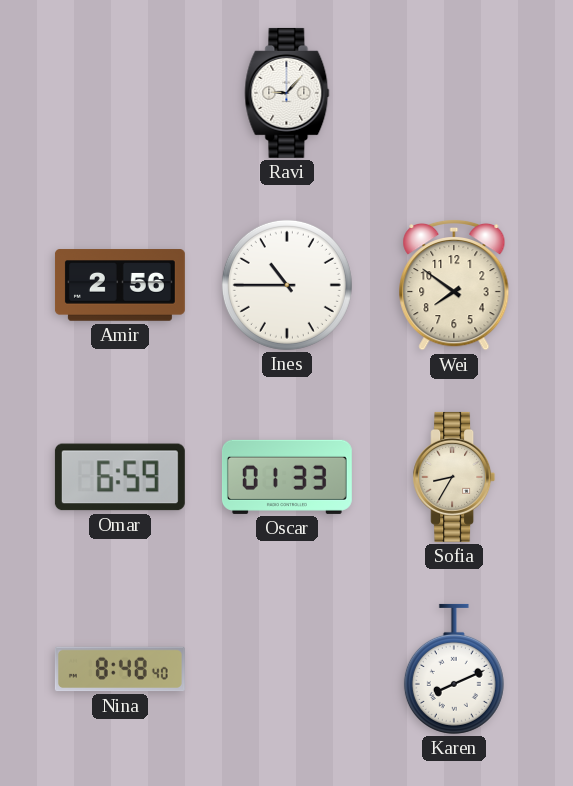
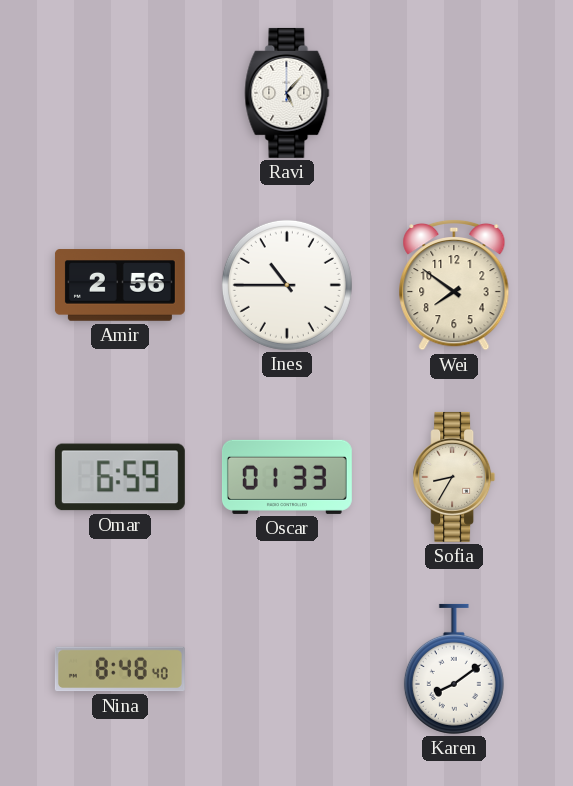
Ravi: 9:07 -> 5:07 (287, 93)
Karen: 8:11 -> 8:09 (454, 669)
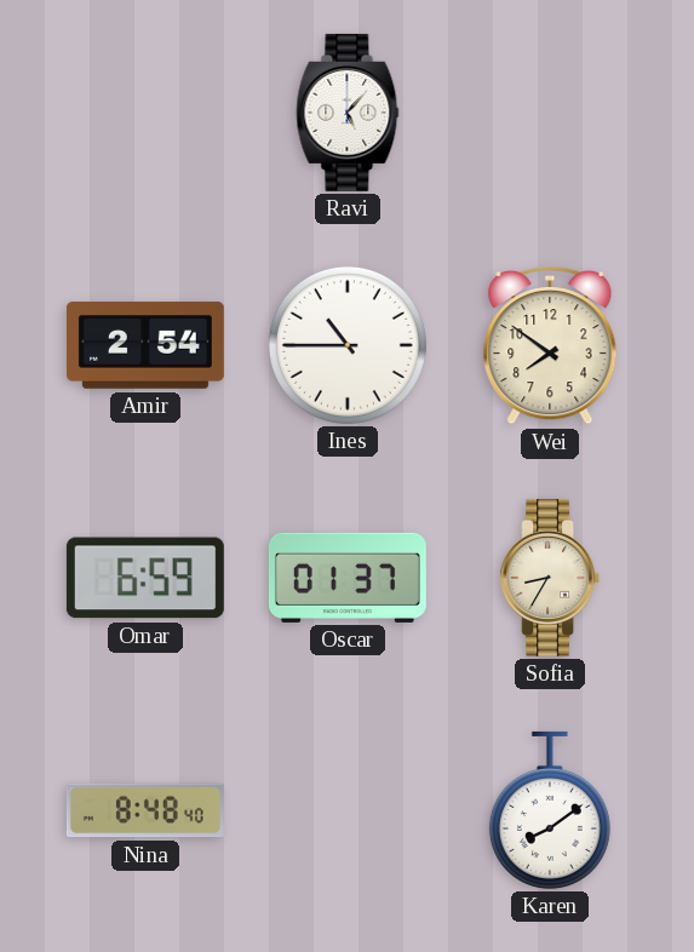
Amir: 2:56 -> 2:54 (145, 345)
Oscar: 01:33 -> 01:37 (348, 578)
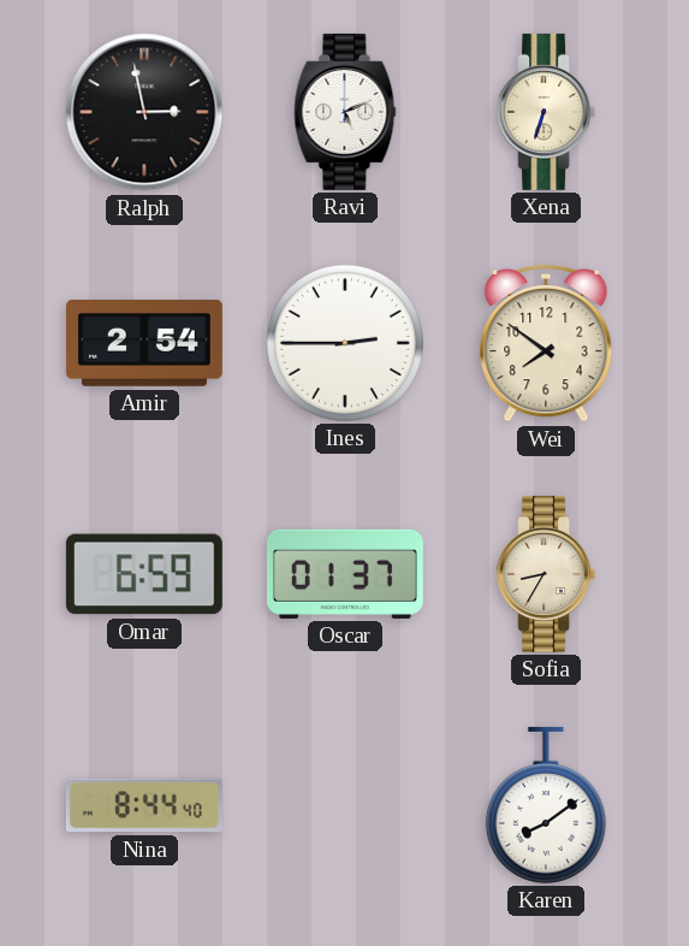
Ralph: none -> 2:58 (144, 112)
Ravi: 5:07 -> 5:11 (345, 112)
Xena: none -> 6:33 (546, 112)
Ines: 10:45 -> 2:45 (345, 343)
Nina: 8:48 -> 8:44 (144, 805)
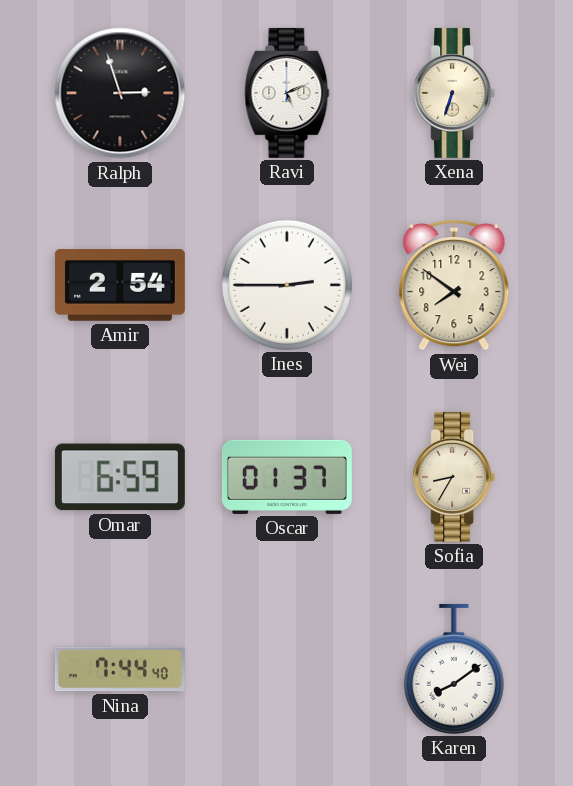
Ralph: 2:58 -> 2:57 (120, 93)
Nina: 8:44 -> 7:44 (120, 669)
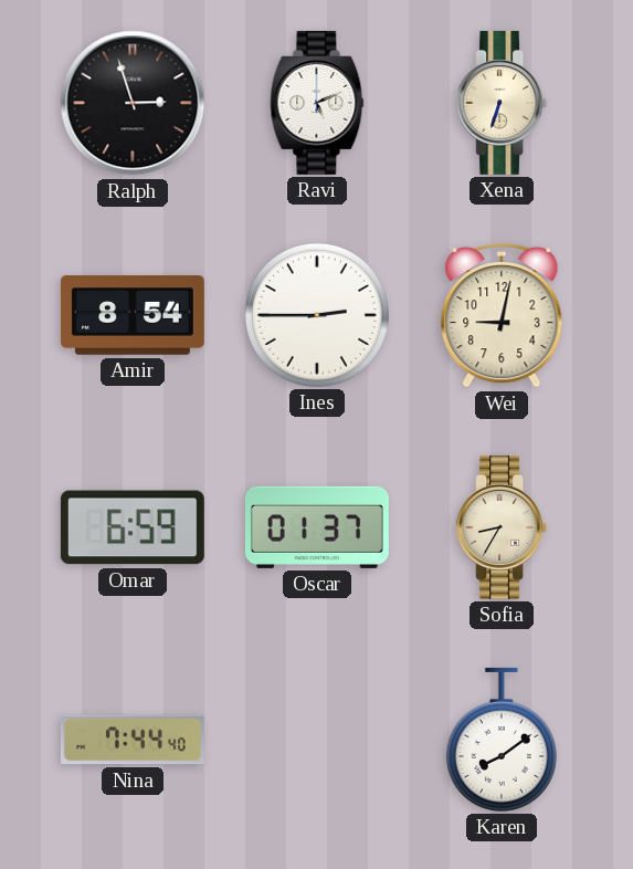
Amir: 2:54 -> 8:54 (133, 315)
Wei: 7:51 -> 9:02 (502, 315)
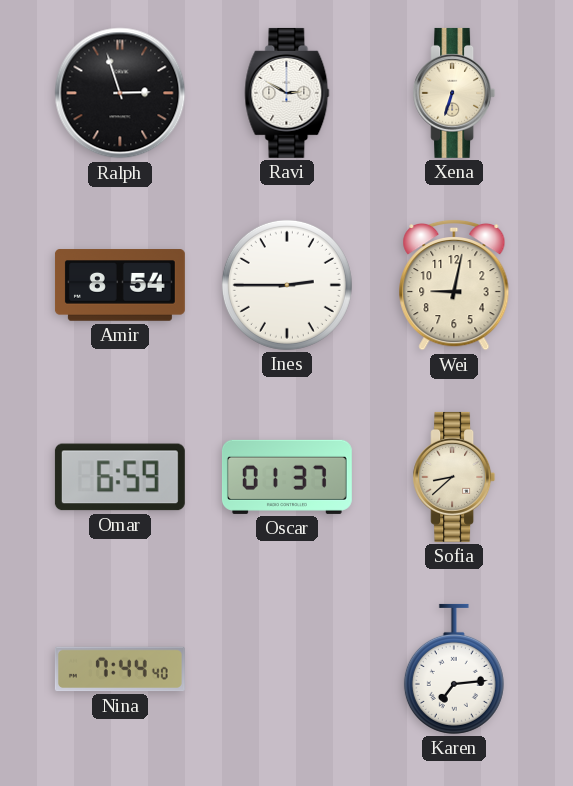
Ravi: 5:11 -> 2:50 (287, 93)
Sofia: 8:35 -> 8:38 (454, 477)
Karen: 8:09 -> 7:14 (454, 669)
